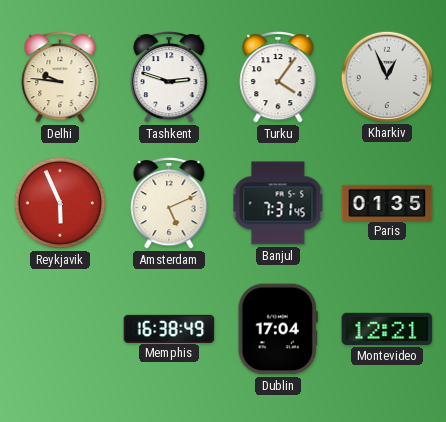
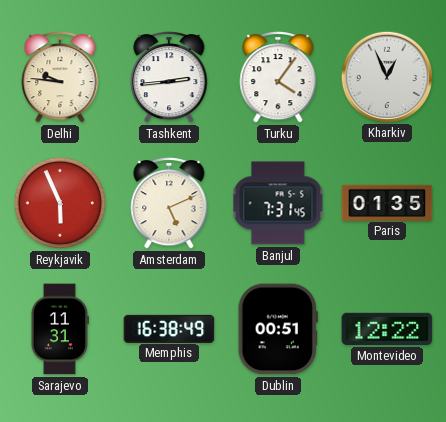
Tashkent: 2:48 -> 2:44 (169, 77)
Sarajevo: none -> 11:31 (59, 329)
Dublin: 17:04 -> 00:51 (278, 329)
Montevideo: 12:21 -> 12:22 (387, 329)
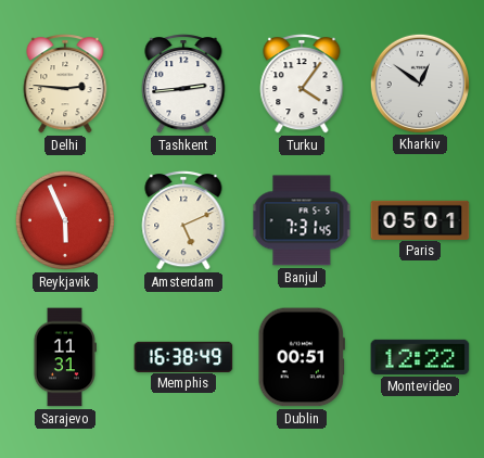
Delhi: 9:46 -> 2:46 (65, 84)
Kharkiv: 12:56 -> 12:51 (419, 82)
Paris: 01:35 -> 05:01 (420, 219)
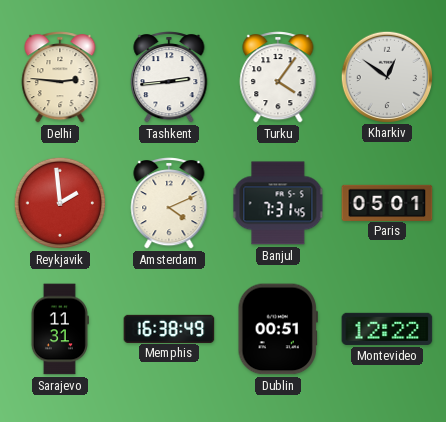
Reykjavik: 5:56 -> 1:59 (60, 203)
Amsterdam: 5:11 -> 4:11 (169, 203)
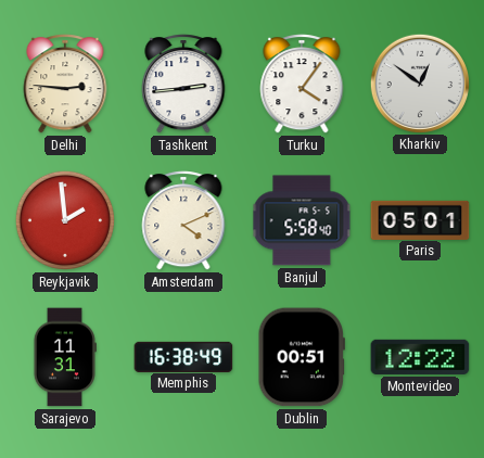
Banjul: 7:31 -> 5:58 (302, 220)
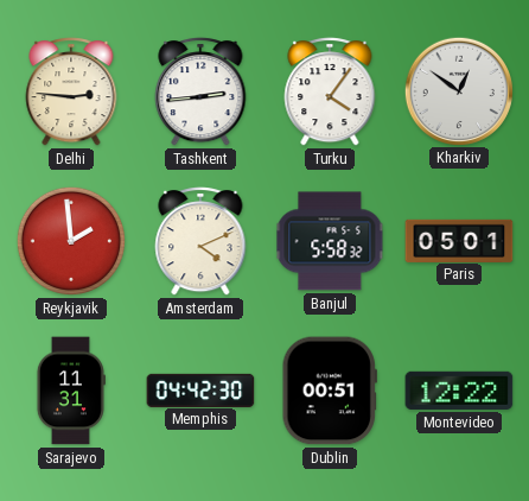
Banjul: 5:58:40 -> 5:58:32 (330, 241)
Memphis: 16:38 -> 04:42 (200, 389)
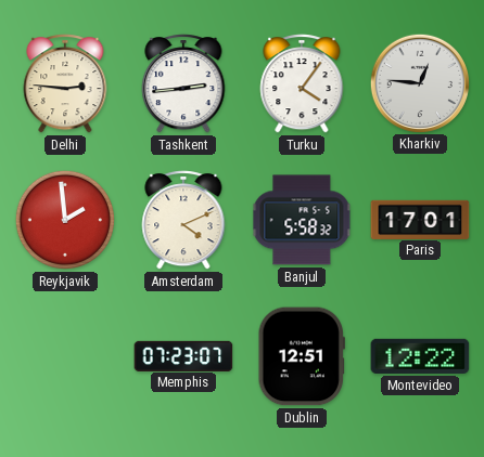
Kharkiv: 12:51 -> 12:46 (419, 82)
Paris: 05:01 -> 17:01 (420, 219)
Sarajevo: 11:31 -> none (70, 391)
Memphis: 04:42 -> 07:23 (183, 355)
Dublin: 00:51 -> 12:51 (302, 356)
